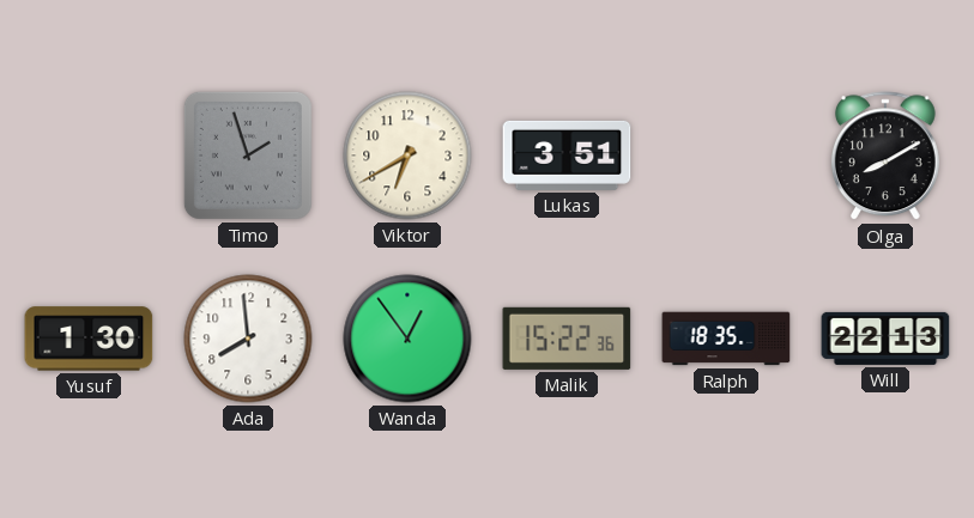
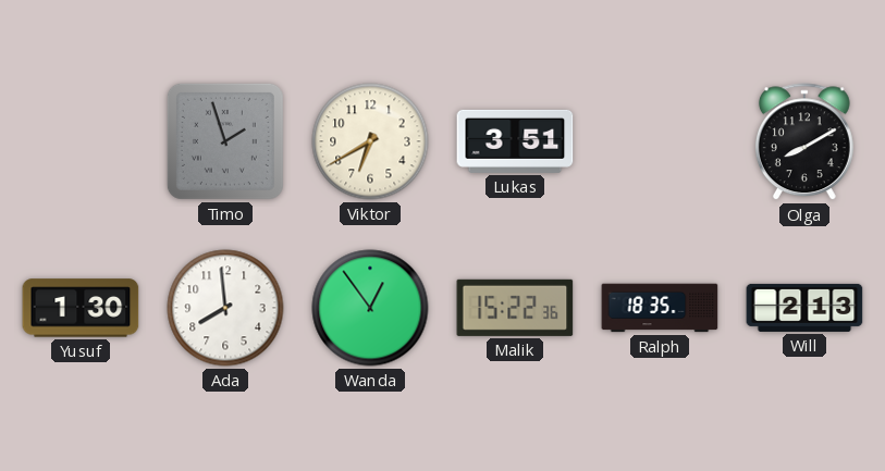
Will: 22:13 -> 2:13 (804, 308)
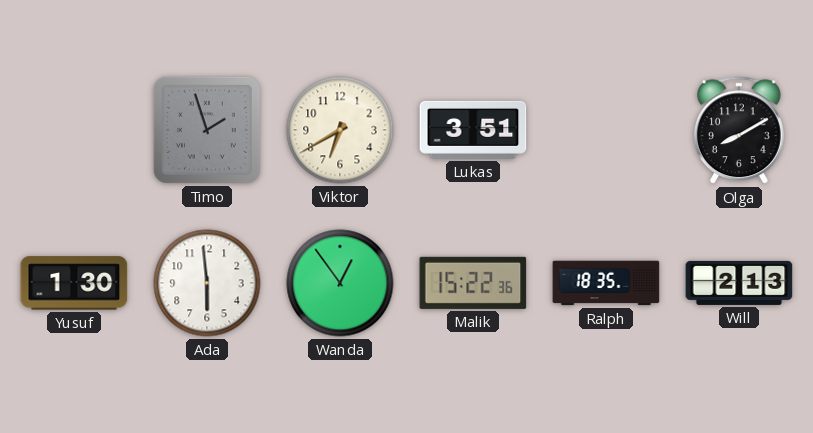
Ada: 7:59 -> 5:59 (207, 283)
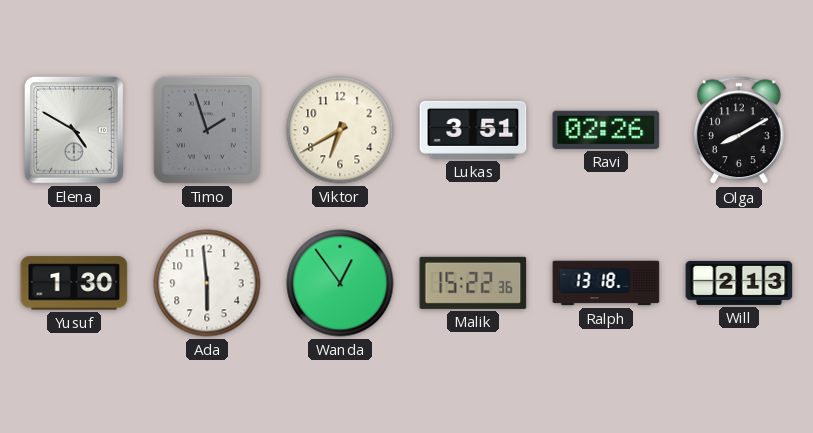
Elena: none -> 4:50 (74, 130)
Ravi: none -> 02:26 (606, 130)
Ralph: 18:35 -> 13:18 (606, 283)
